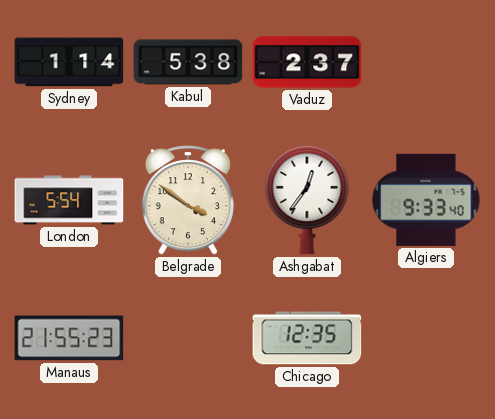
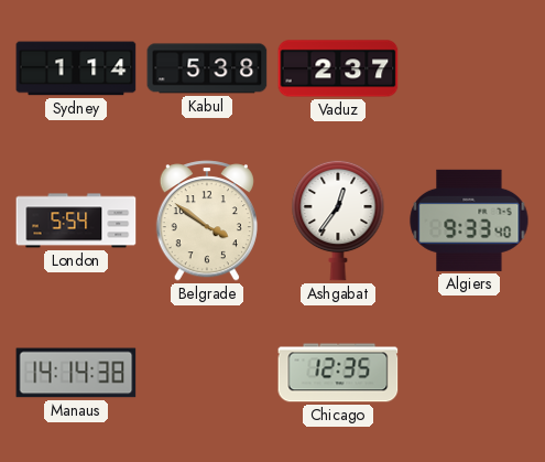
Manaus: 21:55 -> 14:14 (76, 373)
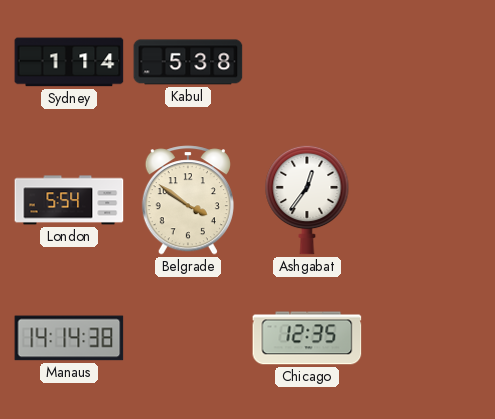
Vaduz: 2:37 -> none (338, 68)
Algiers: 9:33 -> none (469, 221)
